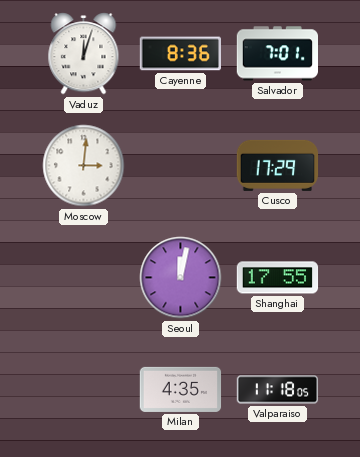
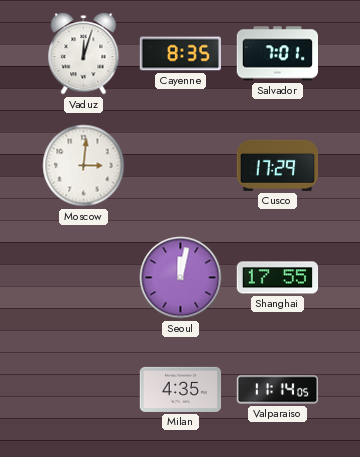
Cayenne: 8:36 -> 8:35 (181, 54)
Valparaiso: 11:18 -> 11:14 (278, 390)
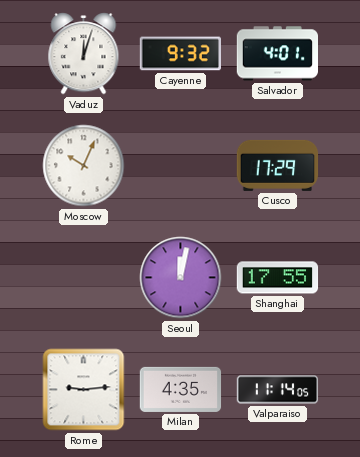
Cayenne: 8:35 -> 9:32 (181, 54)
Salvador: 7:01 -> 4:01 (277, 54)
Moscow: 3:01 -> 10:04 (84, 166)
Rome: none -> 9:14 (84, 390)
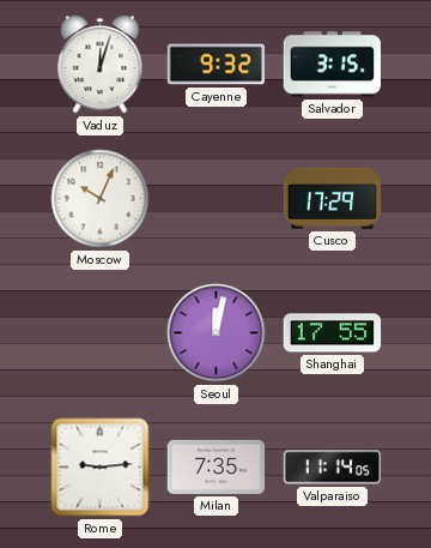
Salvador: 4:01 -> 3:15 (332, 65)
Milan: 4:35 -> 7:35 (217, 466)
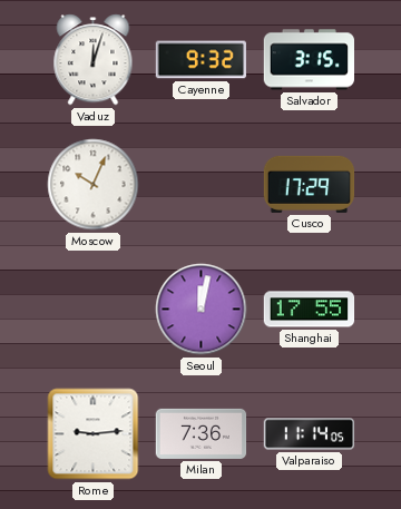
Milan: 7:35 -> 7:36 (202, 433)
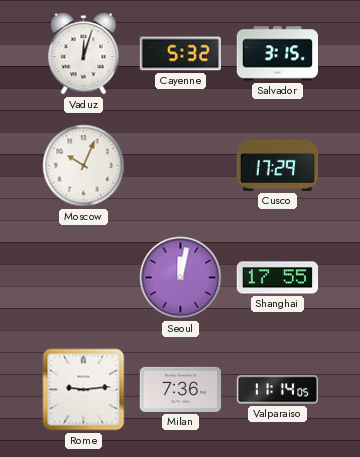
Cayenne: 9:32 -> 5:32 (181, 54)
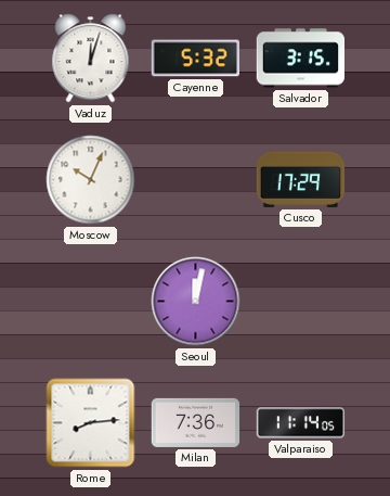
Shanghai: 17:55 -> none (278, 278)
Rome: 9:14 -> 8:14 (91, 423)
